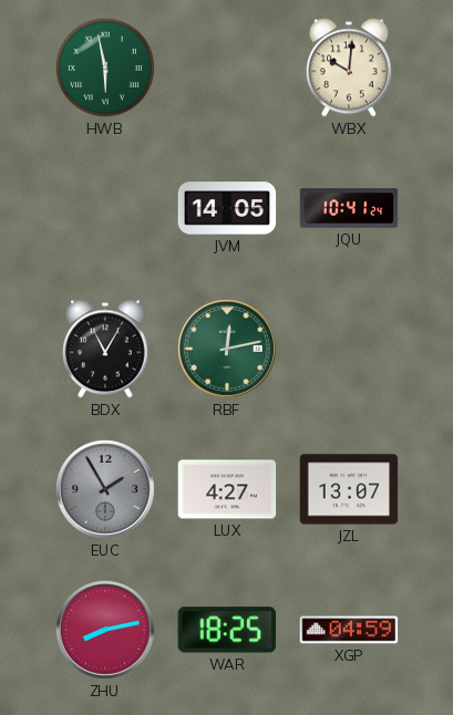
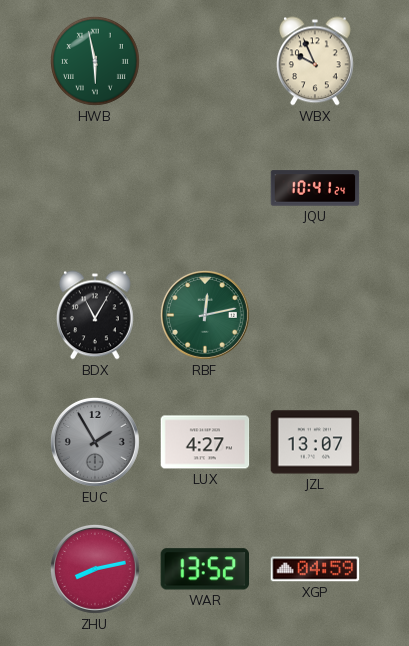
WBX: 10:01 -> 9:56 (316, 61)
JVM: 14:05 -> none (227, 208)
WAR: 18:25 -> 13:52 (205, 569)
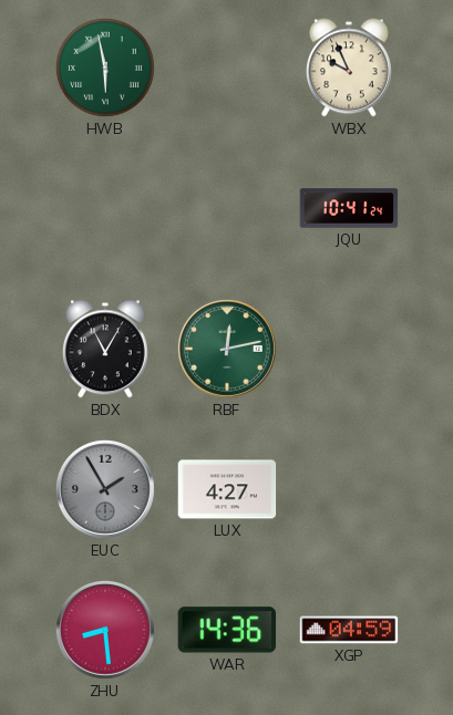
JZL: 13:07 -> none (315, 442)
ZHU: 8:13 -> 8:29 (105, 630)
WAR: 13:52 -> 14:36 (227, 630)
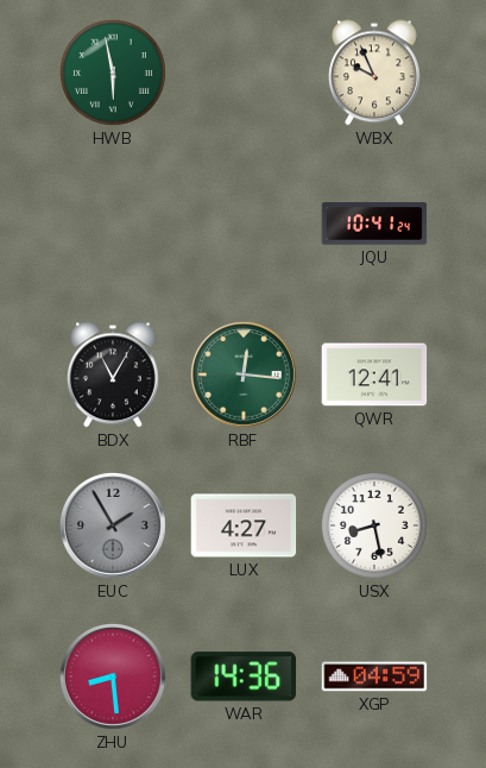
RBF: 12:13 -> 12:16 (244, 374)
QWR: none -> 12:41 (374, 374)
USX: none -> 8:28 (374, 525)
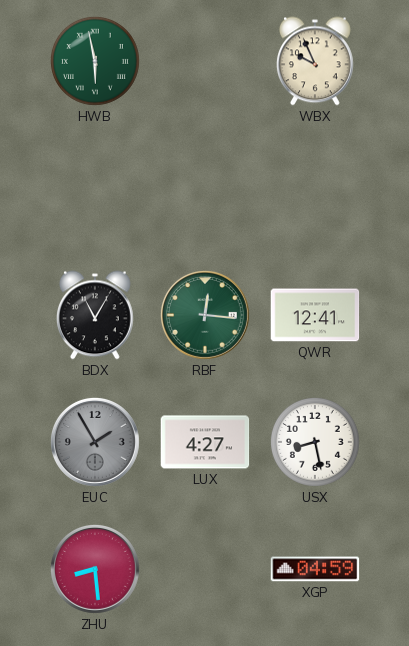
JQU: 10:41 -> none (374, 224)
WAR: 14:36 -> none (244, 676)
